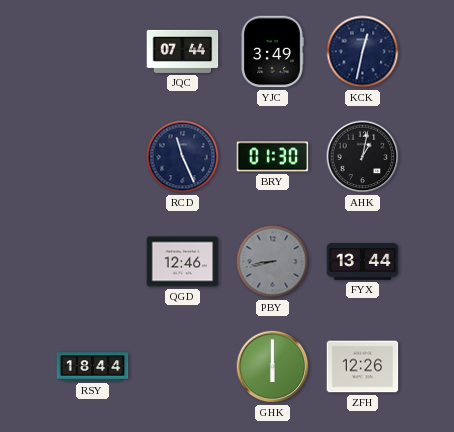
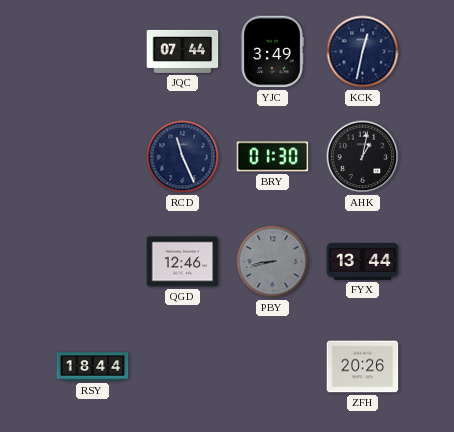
GHK: 6:00 -> none (273, 367)
ZFH: 12:26 -> 20:26 (363, 367)
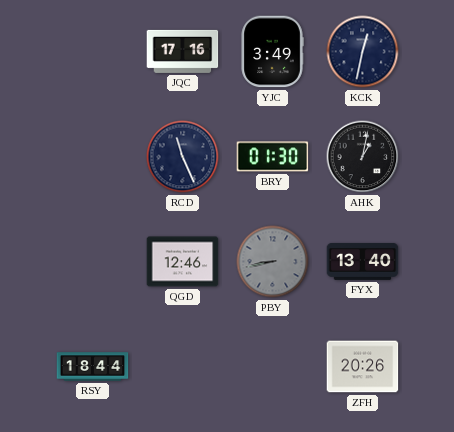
JQC: 07:44 -> 17:16 (183, 51)
FYX: 13:44 -> 13:40 (363, 261)
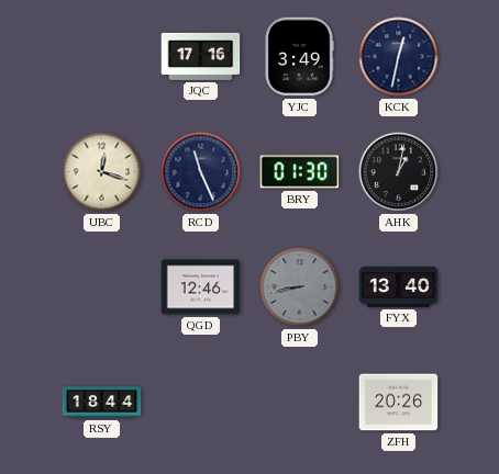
UBC: none -> 12:18 (102, 172)
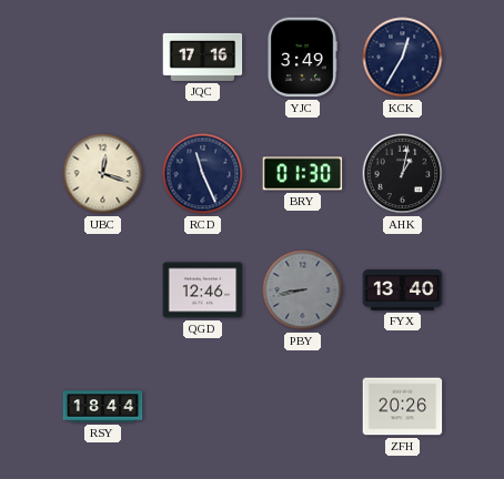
KCK: 12:32 -> 12:35 (403, 58)
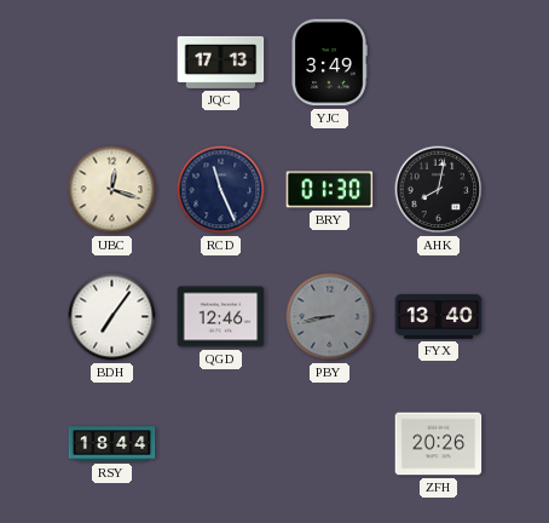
JQC: 17:16 -> 17:13 (221, 62)
KCK: 12:35 -> none (403, 58)
AHK: 1:02 -> 8:02 (439, 190)
BDH: none -> 7:06 (112, 317)
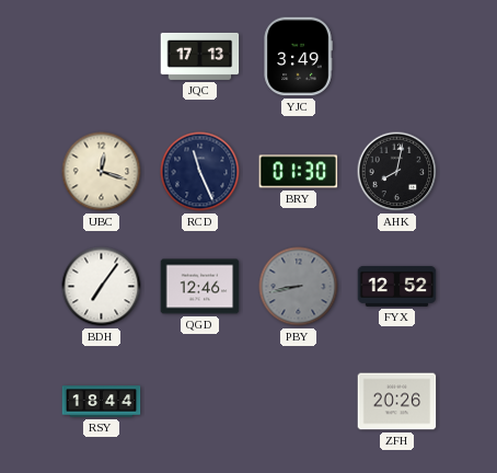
FYX: 13:40 -> 12:52 (397, 286)
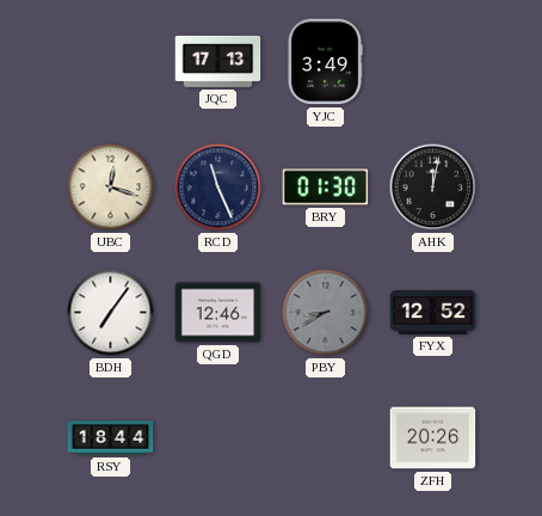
AHK: 8:02 -> 12:02 (433, 188)
PBY: 8:43 -> 8:40 (326, 313)
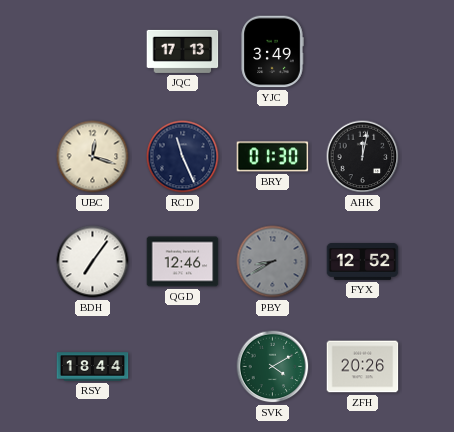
SVK: none -> 4:10 (273, 367)
